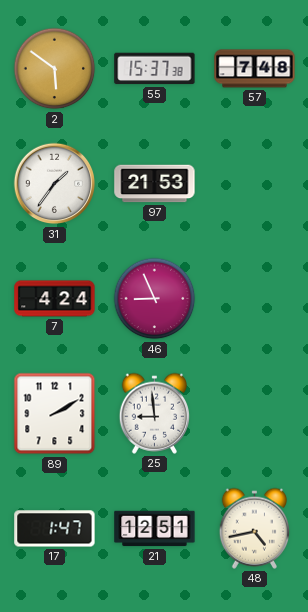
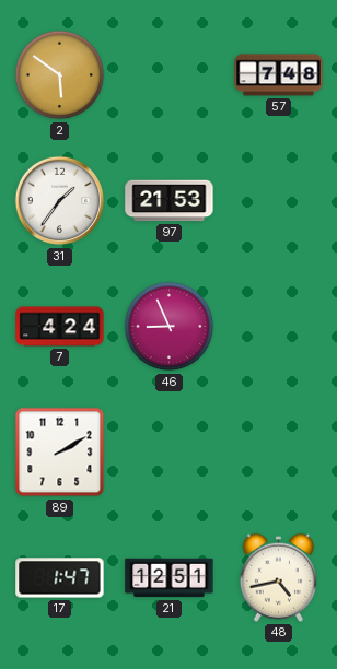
55: 15:37 -> none (155, 69)
25: 8:59 -> none (154, 413)
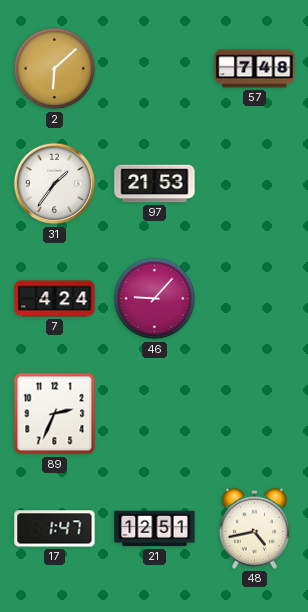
2: 5:51 -> 6:08 (55, 69)
46: 8:56 -> 9:07 (155, 299)
89: 2:10 -> 2:34 (55, 414)
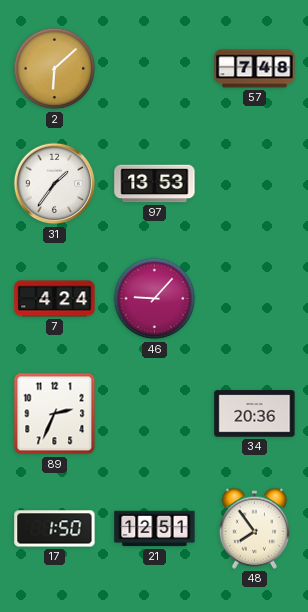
97: 21:53 -> 13:53 (155, 184)
34: none -> 20:36 (255, 414)
17: 1:47 -> 1:50 (55, 529)
48: 4:43 -> 7:54 (254, 528)
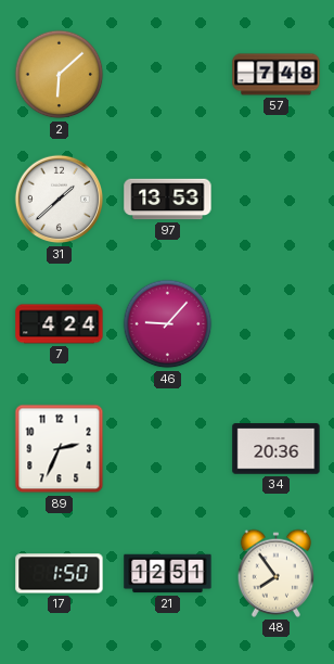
31: 1:36 -> 1:38 (60, 200)
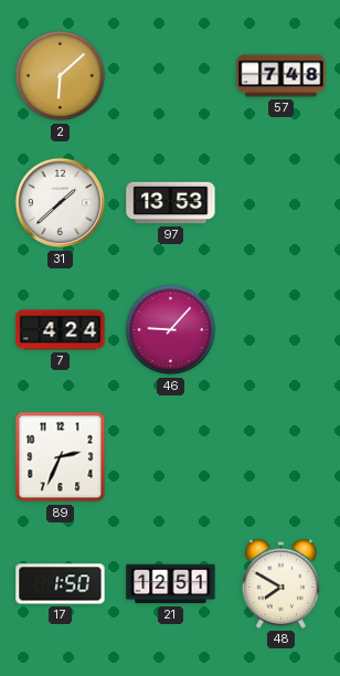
34: 20:36 -> none (277, 449)
48: 7:54 -> 7:50 (280, 583)
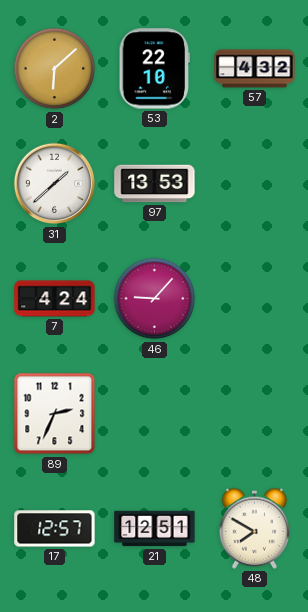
53: none -> 22:10 (155, 69)
57: 7:48 -> 4:32 (255, 69)
17: 1:50 -> 12:57 (55, 529)
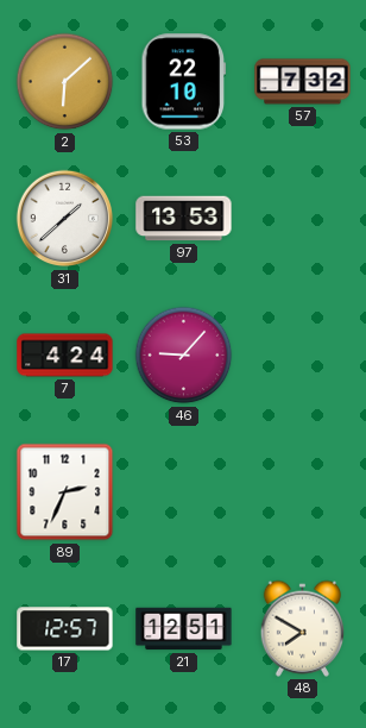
57: 4:32 -> 7:32 (303, 82)
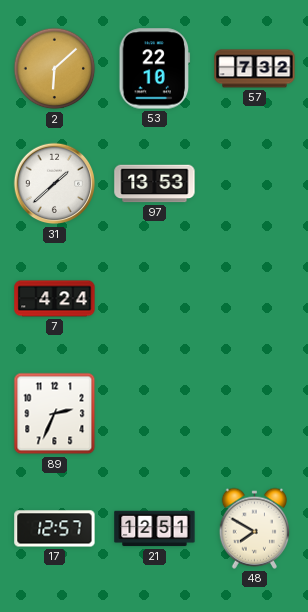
46: 9:07 -> none (184, 356)
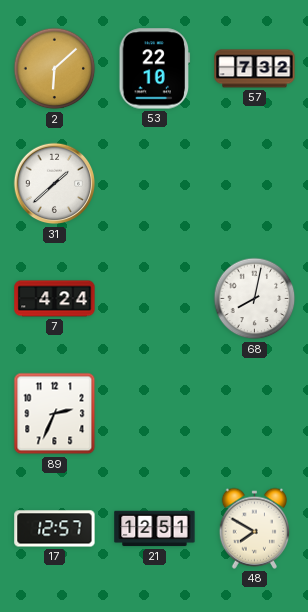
97: 13:53 -> none (155, 184)
68: none -> 8:02 (255, 299)
